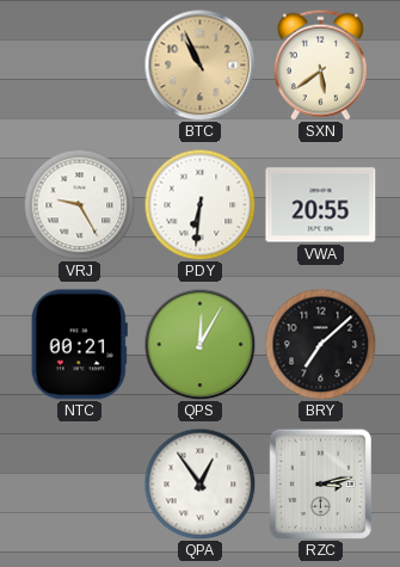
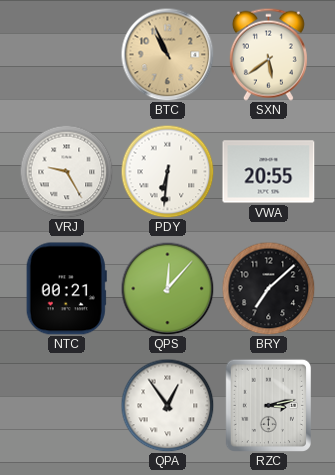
QPS: 12:05 -> 12:07 (167, 288)
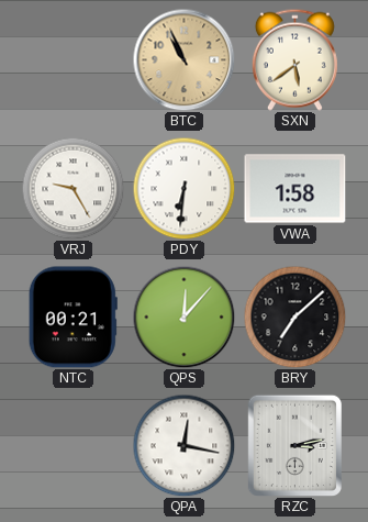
VWA: 20:55 -> 1:58 (295, 189)
QPA: 12:54 -> 12:17 (183, 445)
